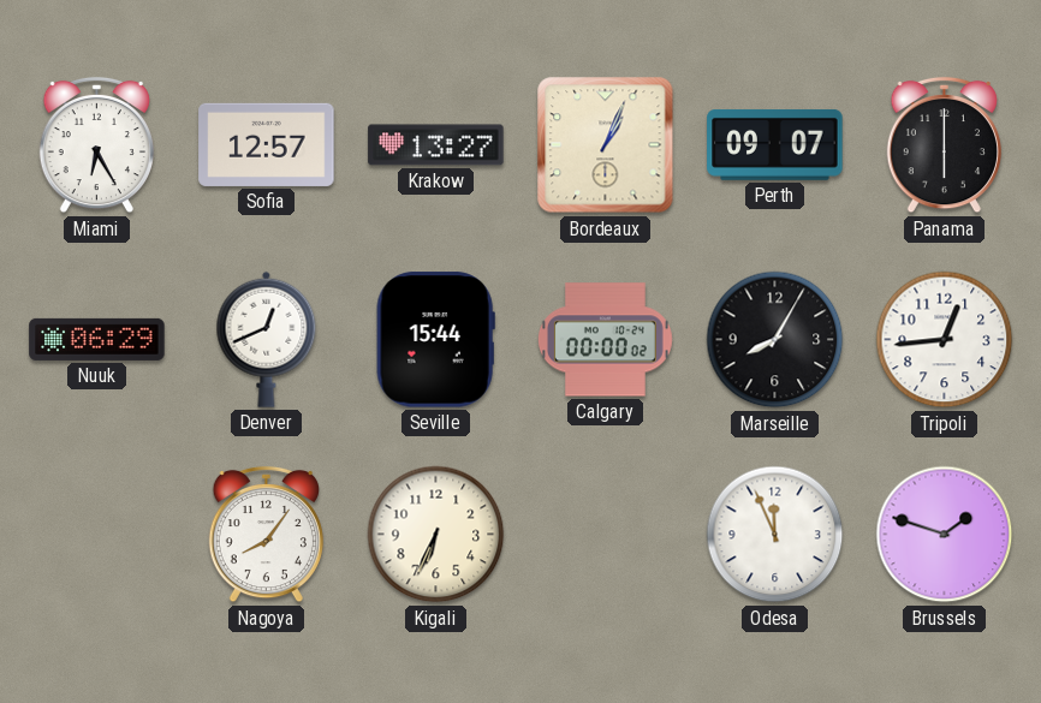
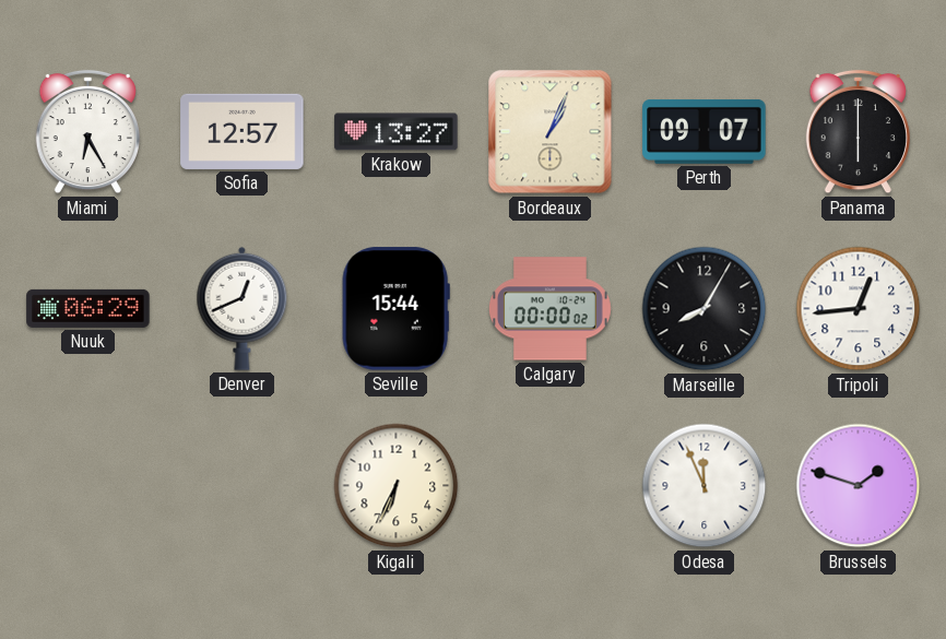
Nagoya: 8:06 -> none (266, 535)
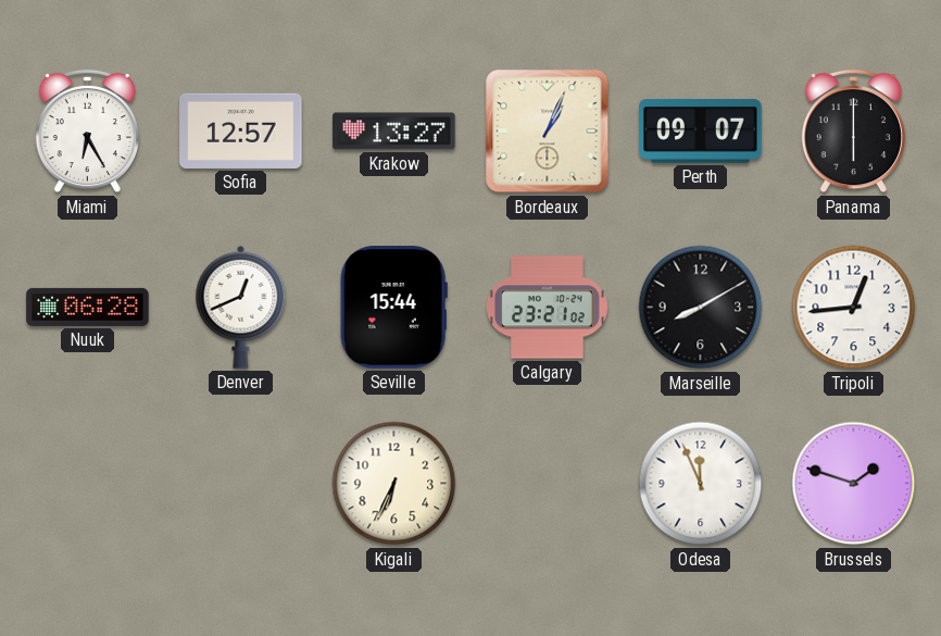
Nuuk: 06:29 -> 06:28 (88, 307)
Calgary: 00:00 -> 23:21 (547, 308)
Marseille: 8:05 -> 8:10 (701, 308)
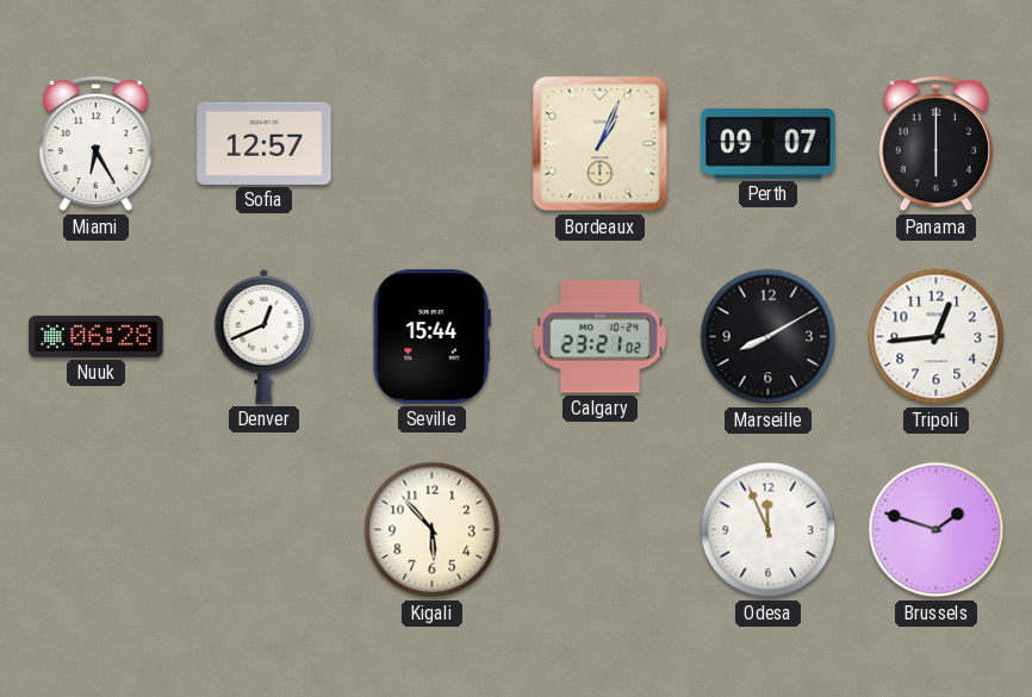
Krakow: 13:27 -> none (394, 132)
Kigali: 6:34 -> 5:53 (433, 530)
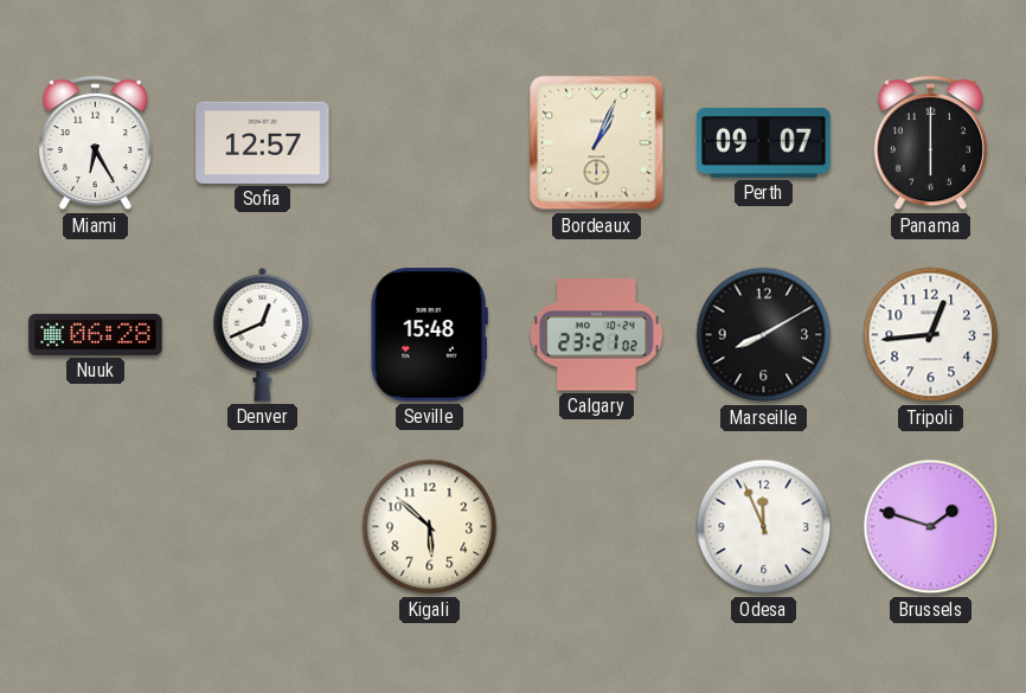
Seville: 15:44 -> 15:48 (429, 335)
Kigali: 5:53 -> 5:52 (430, 527)
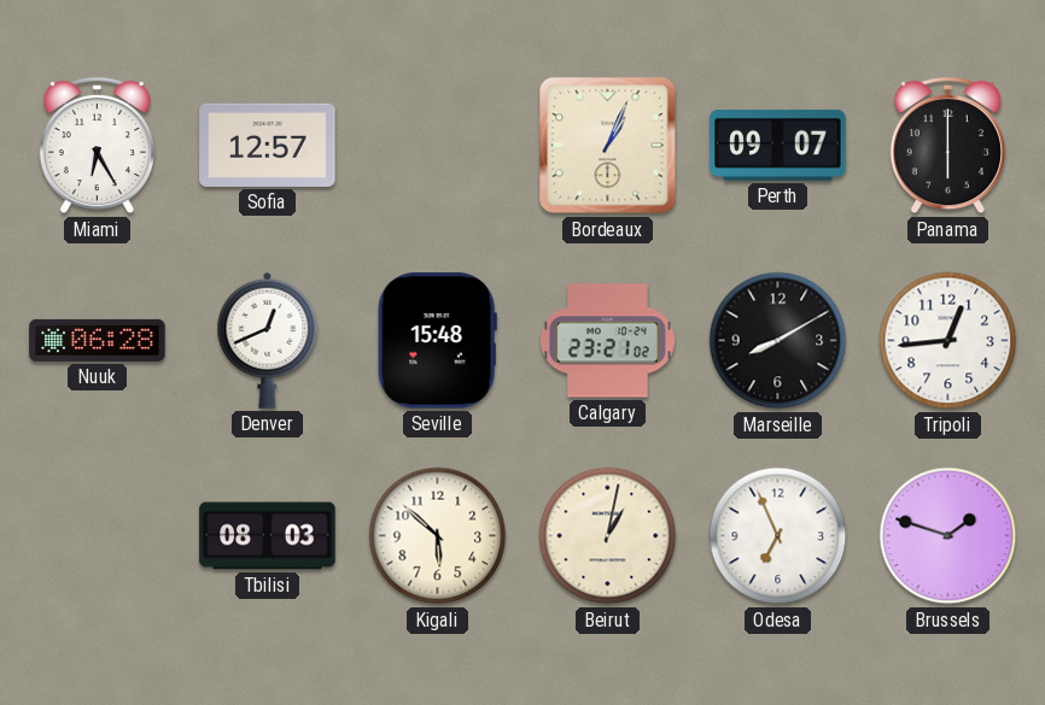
Tbilisi: none -> 08:03 (268, 536)
Beirut: none -> 1:02 (608, 536)
Odesa: 11:56 -> 6:56 (778, 536)
